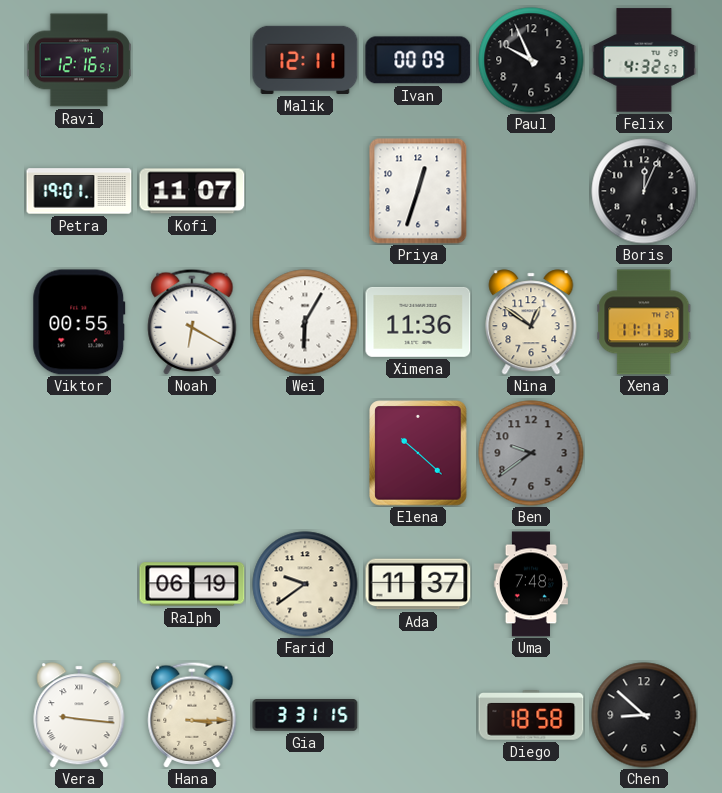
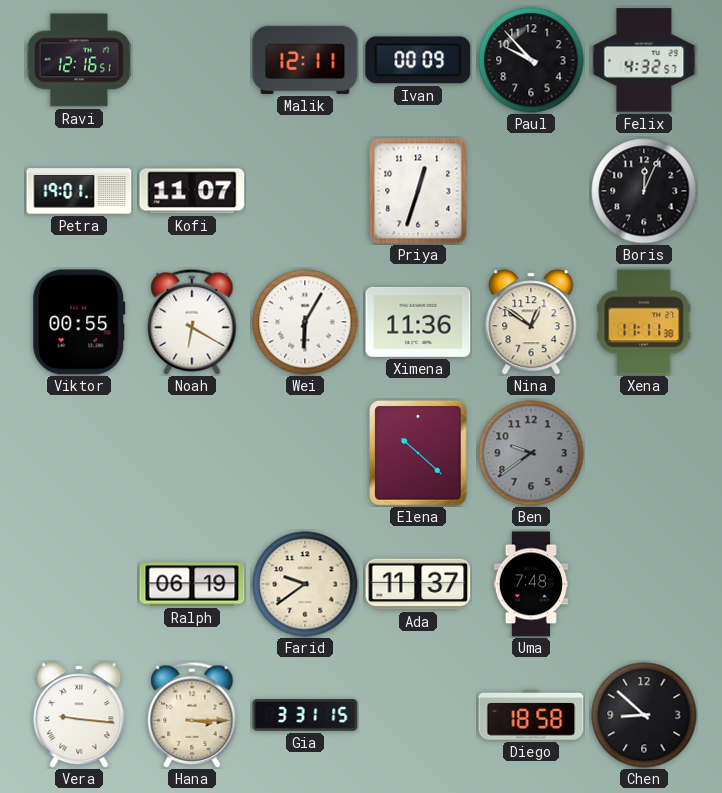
Paul: 9:56 -> 9:53 (531, 60)
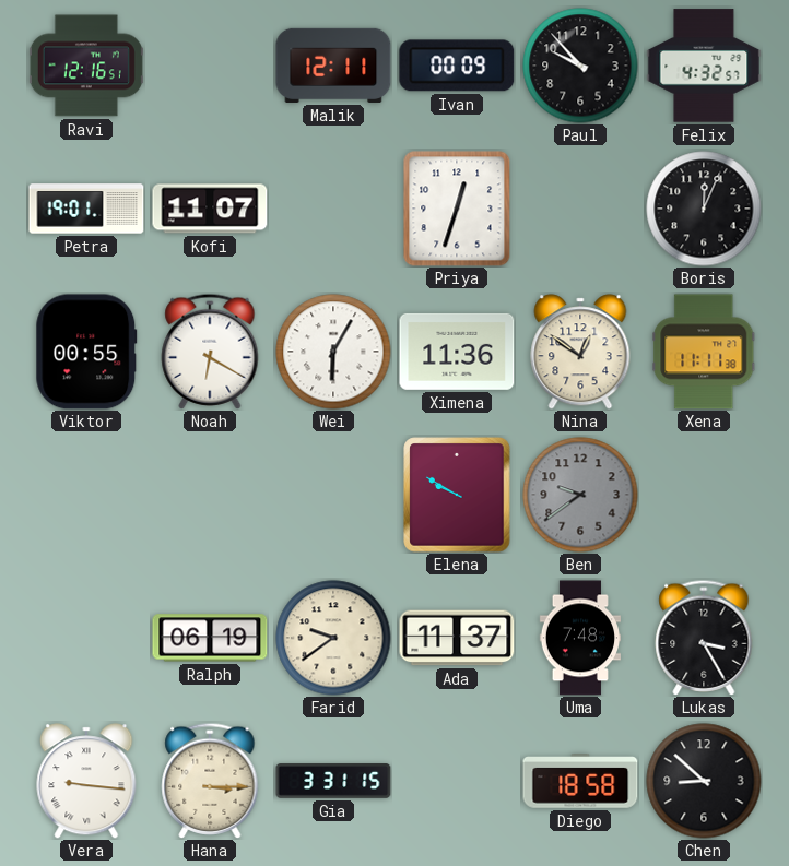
Elena: 10:22 -> 9:50 (457, 495)
Lukas: none -> 3:25 (704, 638)
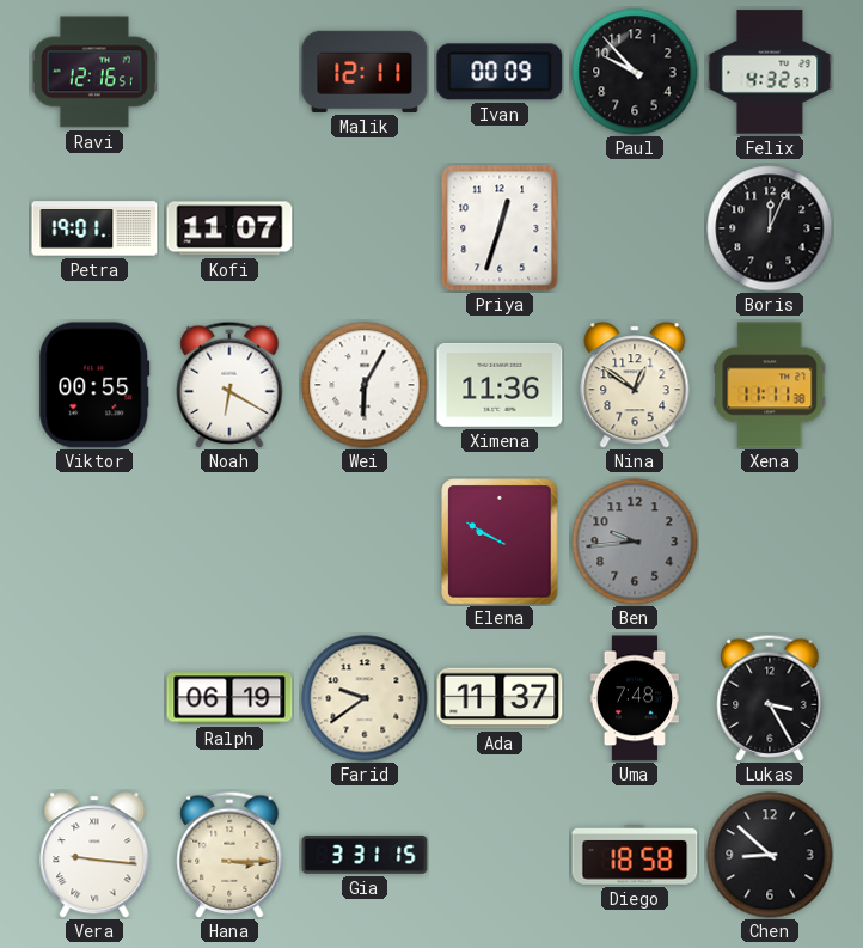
Ben: 9:39 -> 9:44 (635, 542)
